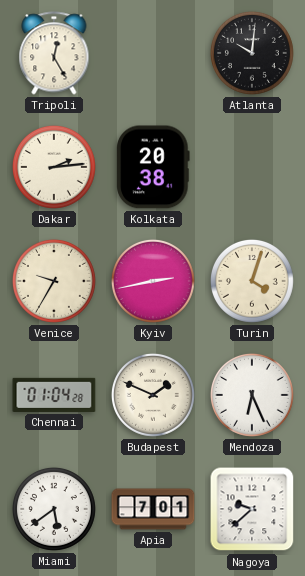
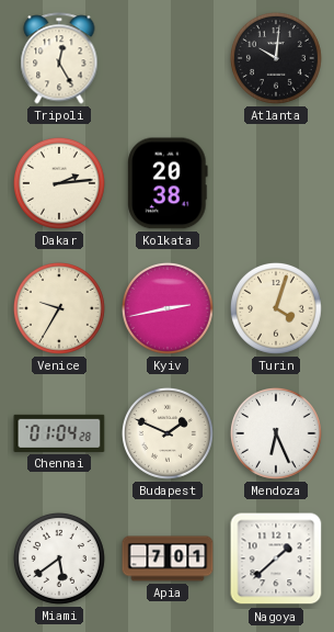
Nagoya: 9:38 -> 1:38 (276, 558)
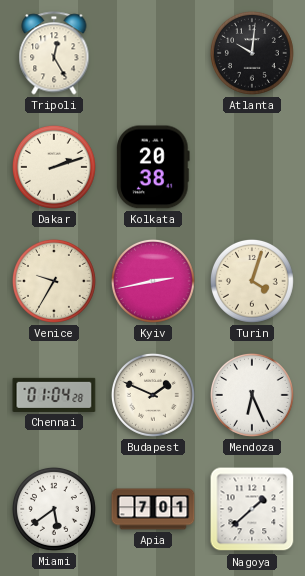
Dakar: 2:14 -> 2:12 (54, 167)
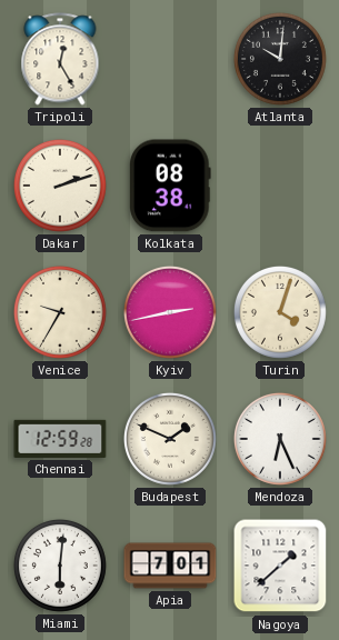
Kolkata: 20:38 -> 08:38 (171, 186)
Chennai: 01:04 -> 12:59 (60, 439)
Miami: 5:39 -> 6:01 (60, 566)
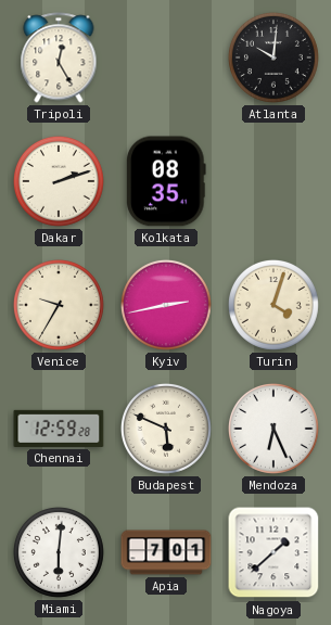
Kolkata: 08:38 -> 08:35 (167, 181)
Budapest: 1:49 -> 5:49 (166, 429)
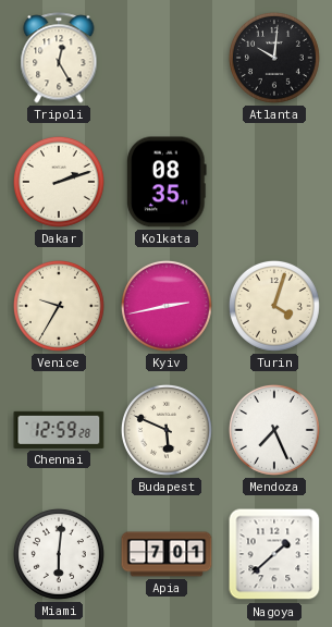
Mendoza: 6:26 -> 7:26 (274, 430)
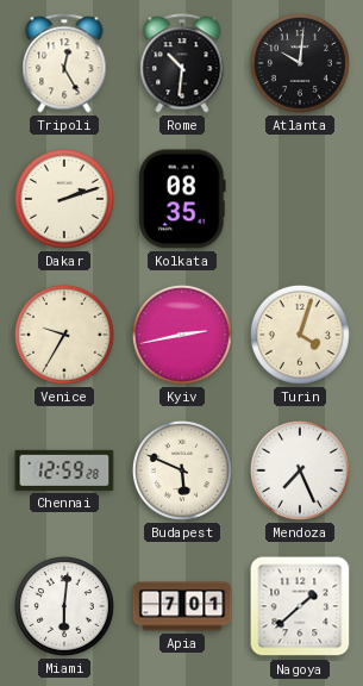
Rome: none -> 10:31 (182, 63)
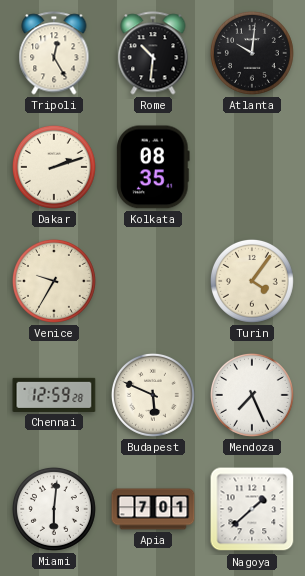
Kyiv: 2:43 -> none (182, 335)
Turin: 4:03 -> 4:06 (252, 281)
